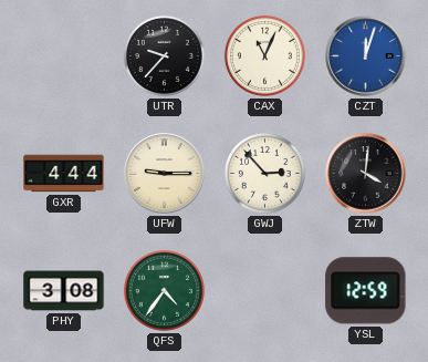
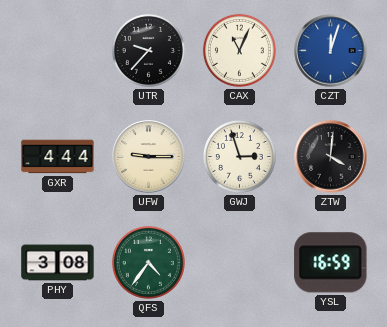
GWJ: 2:53 -> 2:57 (239, 156)
YSL: 12:59 -> 16:59 (331, 263)
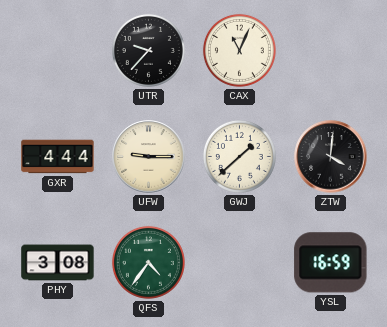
CZT: 12:03 -> none (331, 51)
GWJ: 2:57 -> 1:38 (239, 156)
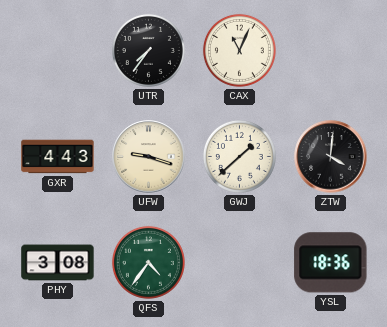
UTR: 9:37 -> 7:36 (148, 50)
GXR: 4:44 -> 4:43 (58, 157)
UFW: 9:15 -> 9:18 (149, 157)
YSL: 16:59 -> 18:36 (331, 263)
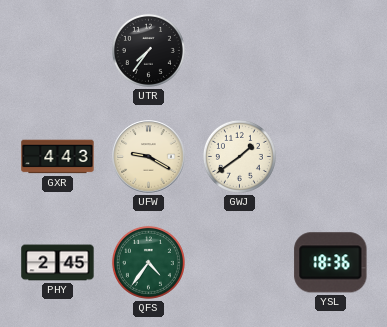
CAX: 11:04 -> none (239, 50)
UFW: 9:18 -> 9:20 (149, 157)
GWJ: 1:38 -> 1:39 (239, 156)
ZTW: 4:01 -> none (331, 157)
PHY: 3:08 -> 2:45 (58, 263)
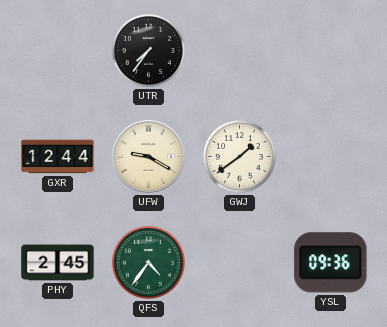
GXR: 4:43 -> 12:44 (58, 157)
YSL: 18:36 -> 09:36 (331, 263)
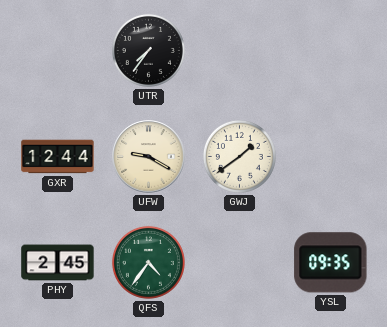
YSL: 09:36 -> 09:35 (331, 263)
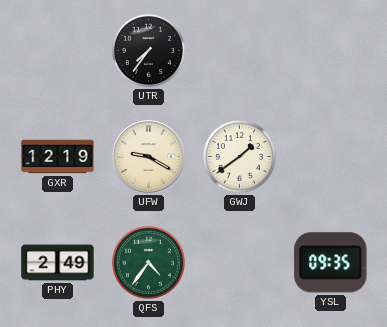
GXR: 12:44 -> 12:19 (58, 157)
PHY: 2:45 -> 2:49 (58, 263)
